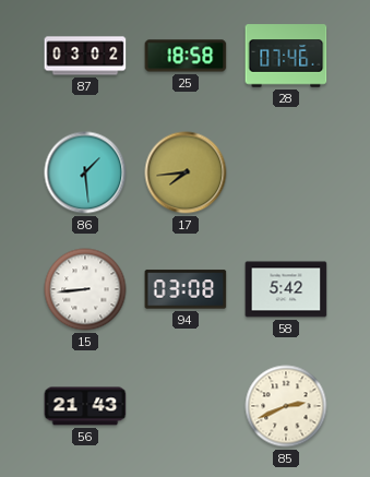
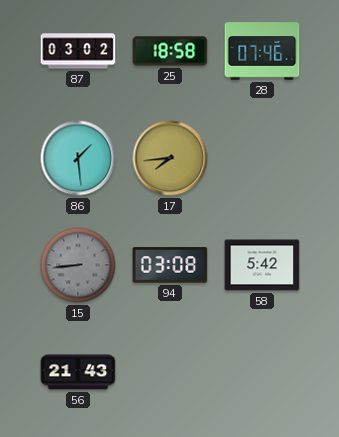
15 dial: white -> grey (78, 265)
85: 2:41 -> none (286, 406)
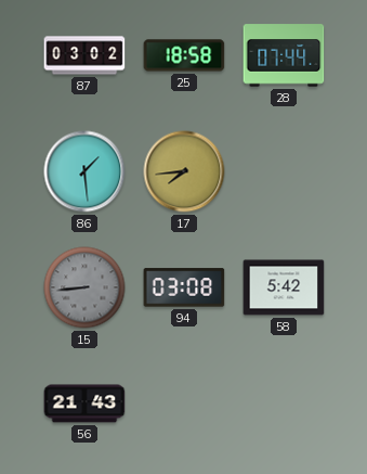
28: 07:46 -> 07:44 (284, 55)
